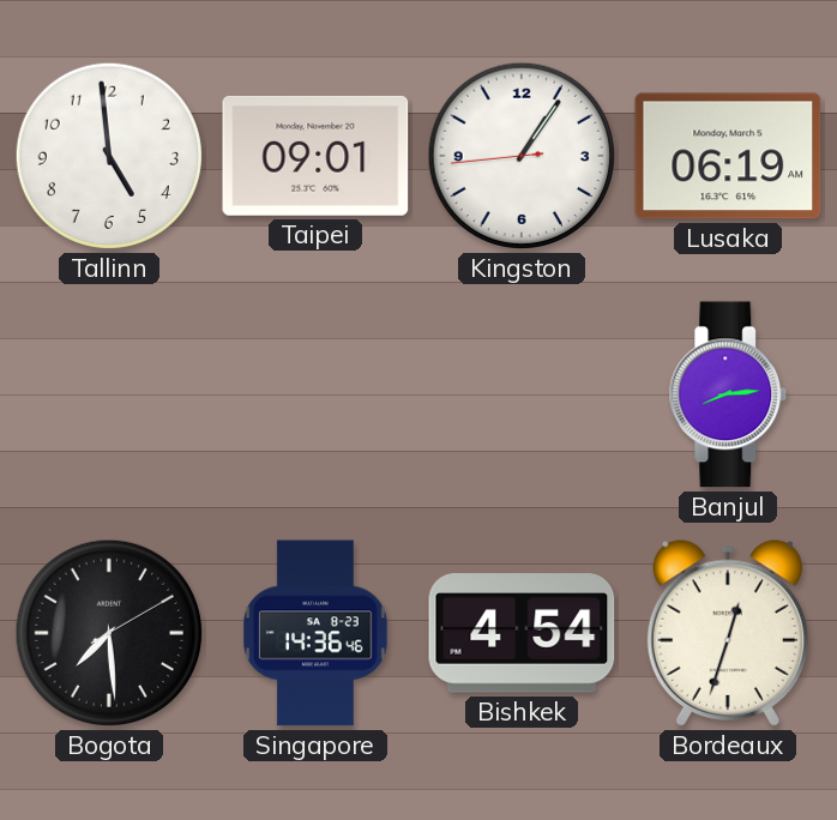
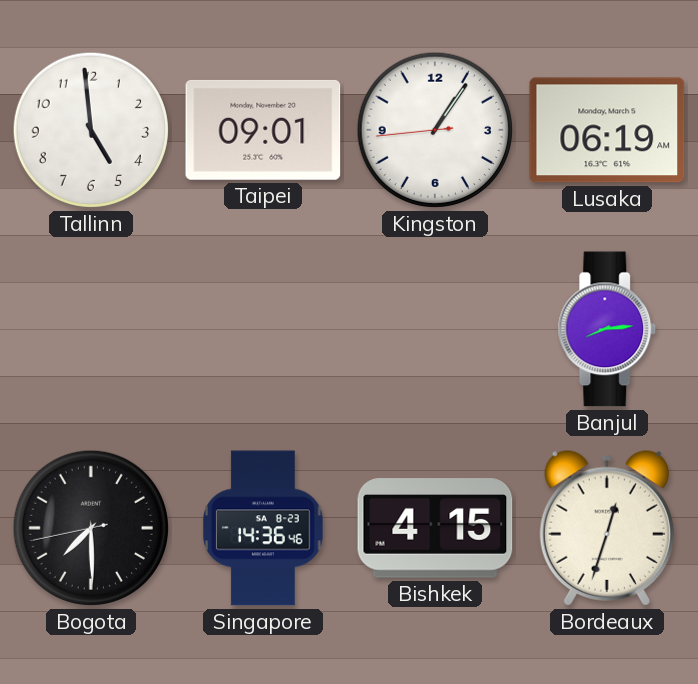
Bogota: 7:29:10 -> 7:29:43 (91, 528)
Bishkek: 4:54 -> 4:15 (435, 528)
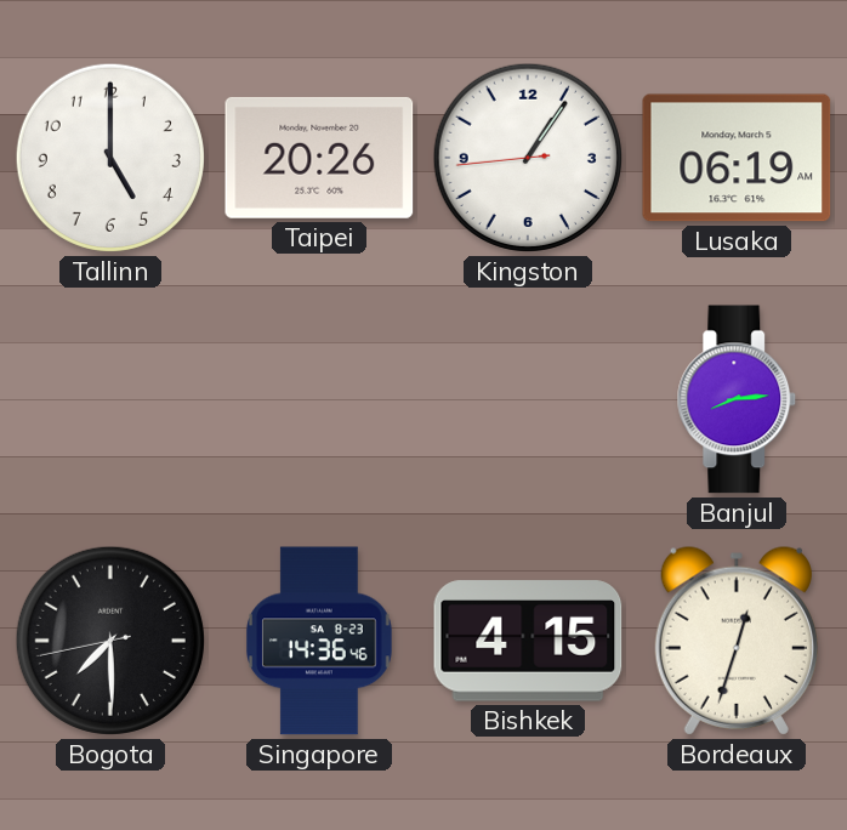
Tallinn: 4:59 -> 5:00 (110, 158)
Taipei: 09:01 -> 20:26 (319, 158)
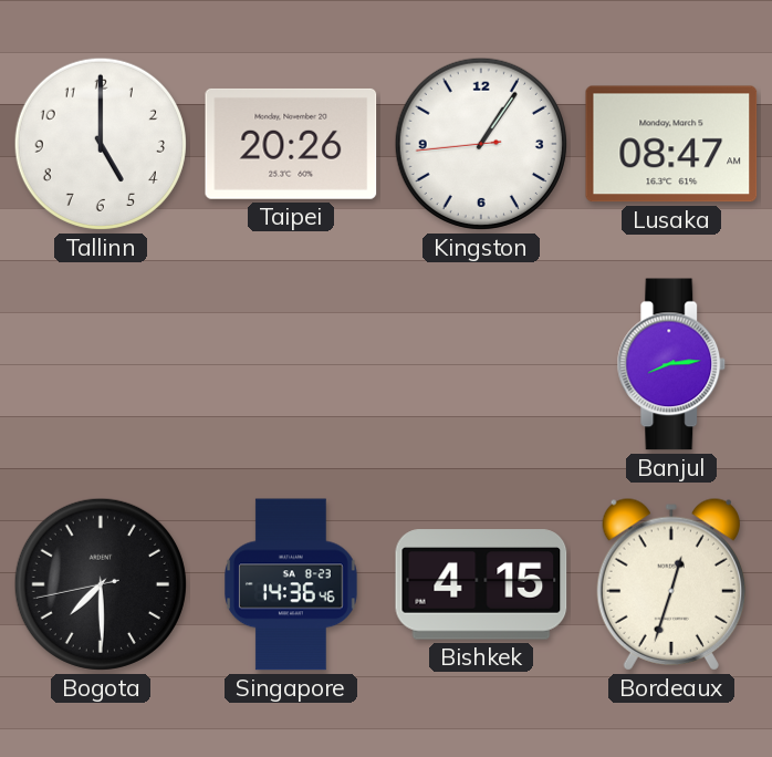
Lusaka: 06:19 -> 08:47 (671, 144)
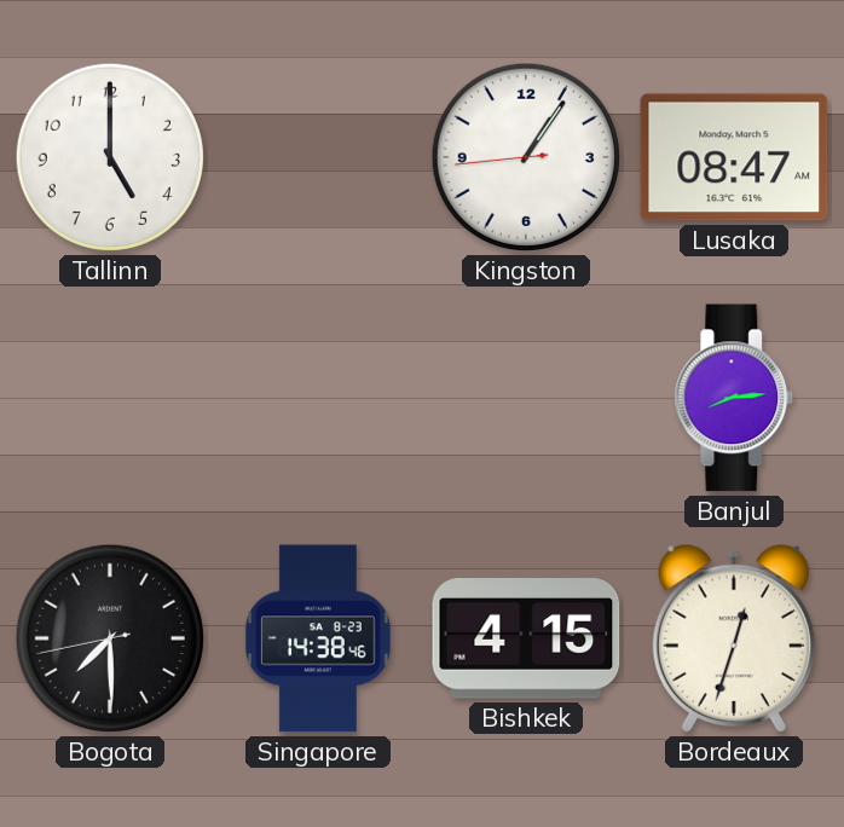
Taipei: 20:26 -> none (291, 144)
Singapore: 14:36 -> 14:38 (319, 638)
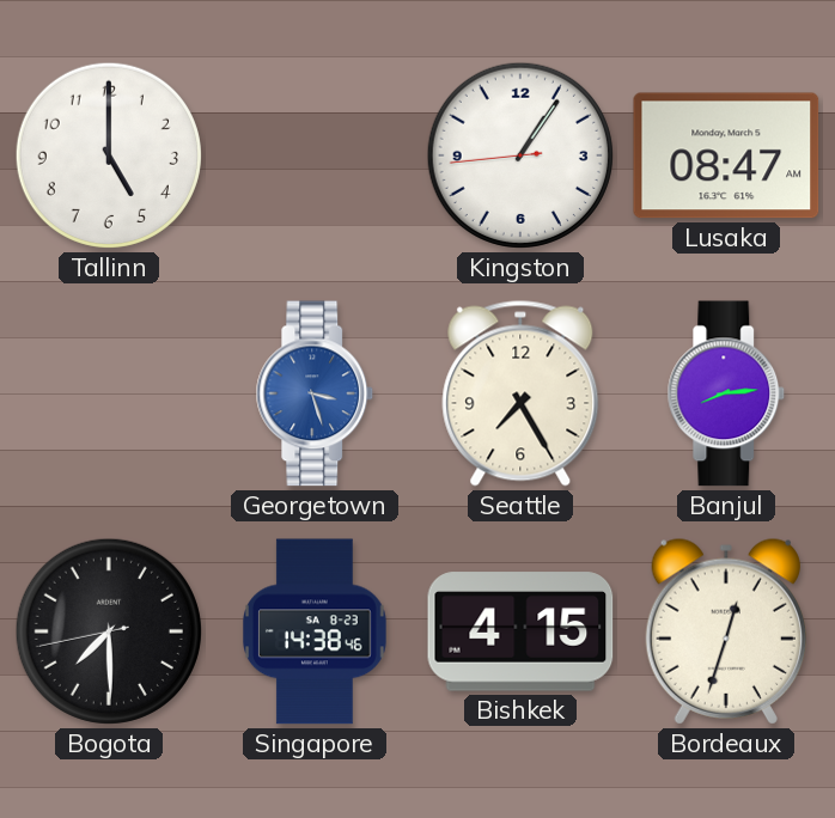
Georgetown: none -> 3:27 (315, 393)
Seattle: none -> 7:25 (520, 393)
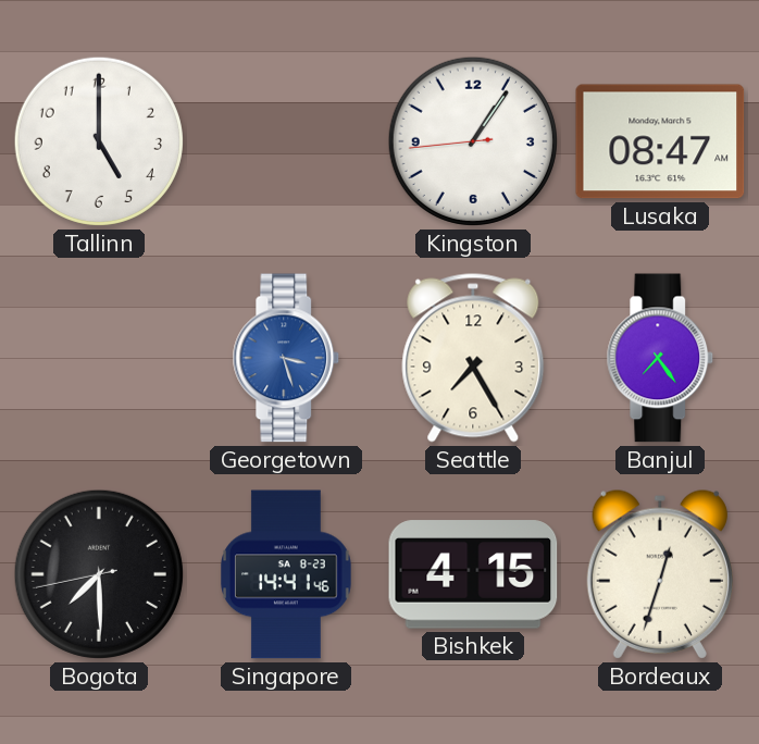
Banjul: 8:14 -> 7:24 (660, 358)
Singapore: 14:38 -> 14:41 (287, 574)
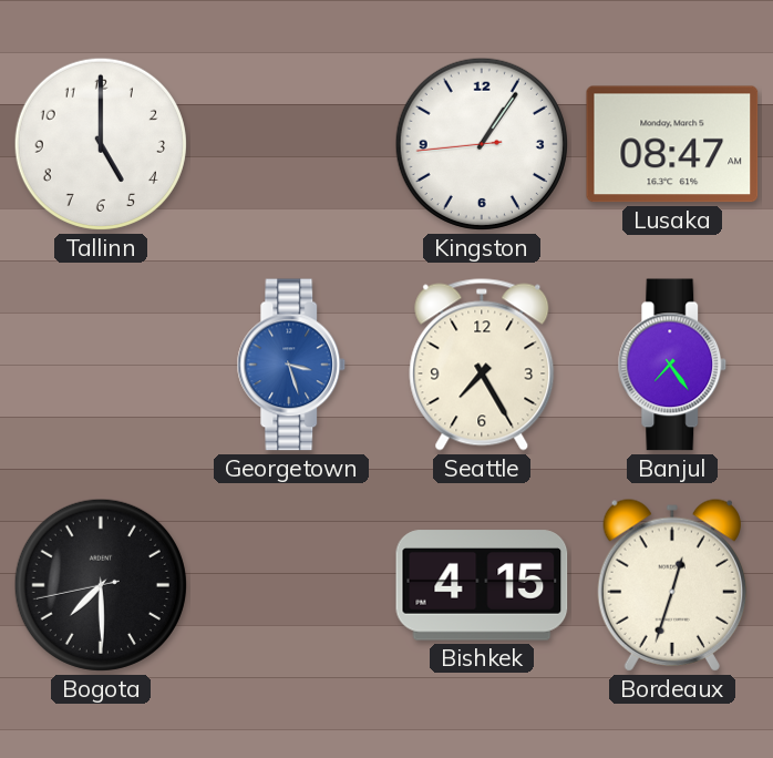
Singapore: 14:41 -> none (287, 574)
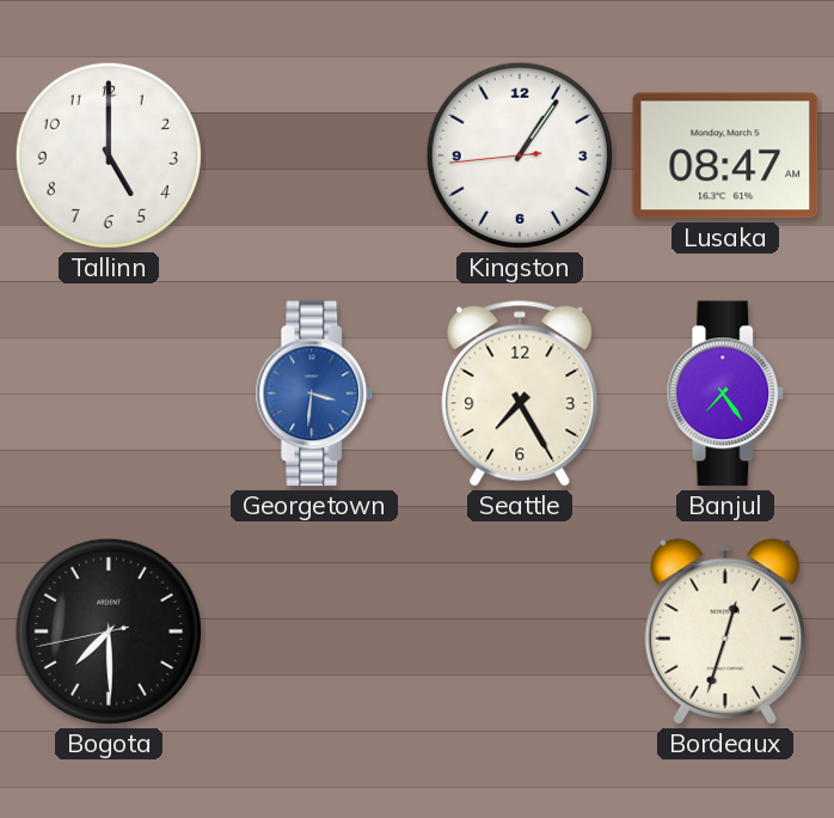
Georgetown: 3:27 -> 3:31 (314, 393)
Bishkek: 4:15 -> none (482, 585)
